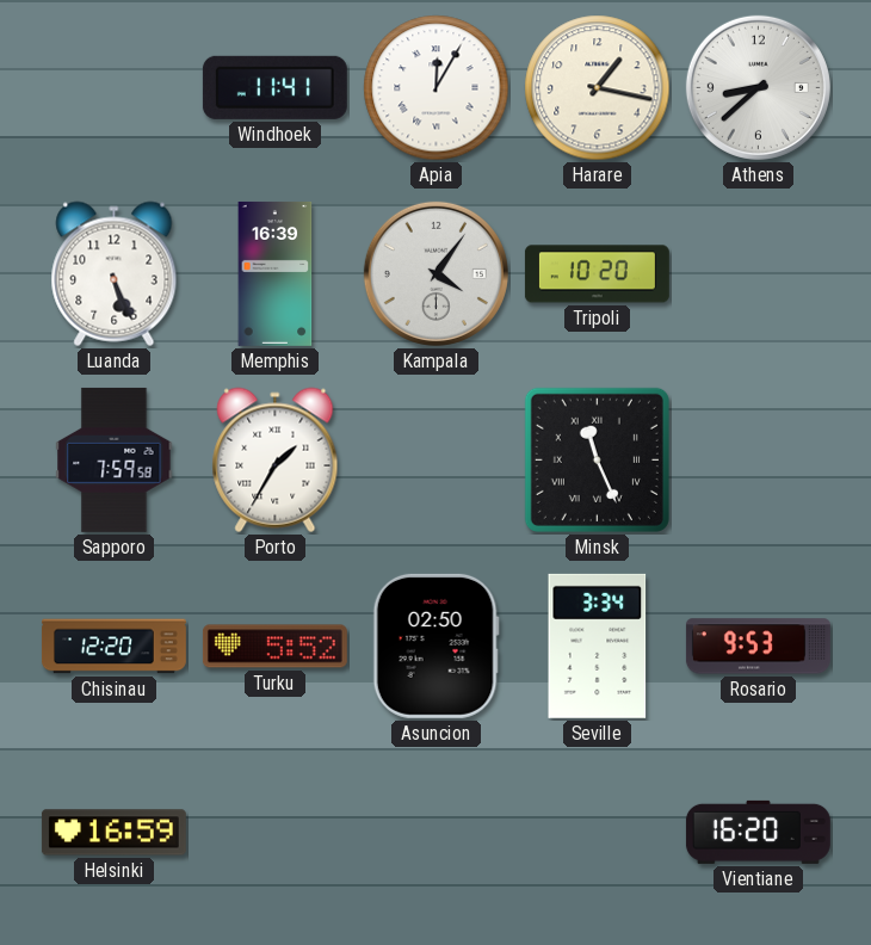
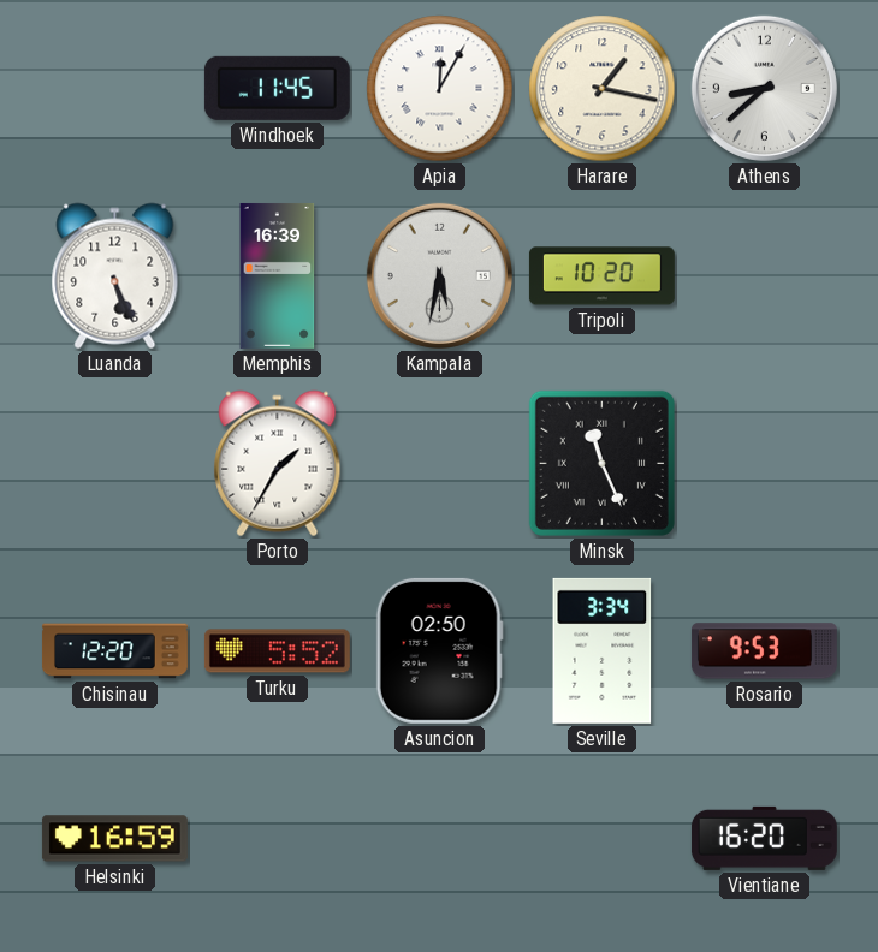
Windhoek: 11:41 -> 11:45 (277, 88)
Kampala: 4:06 -> 5:32 (439, 275)
Sapporo: 7:59 -> none (115, 459)
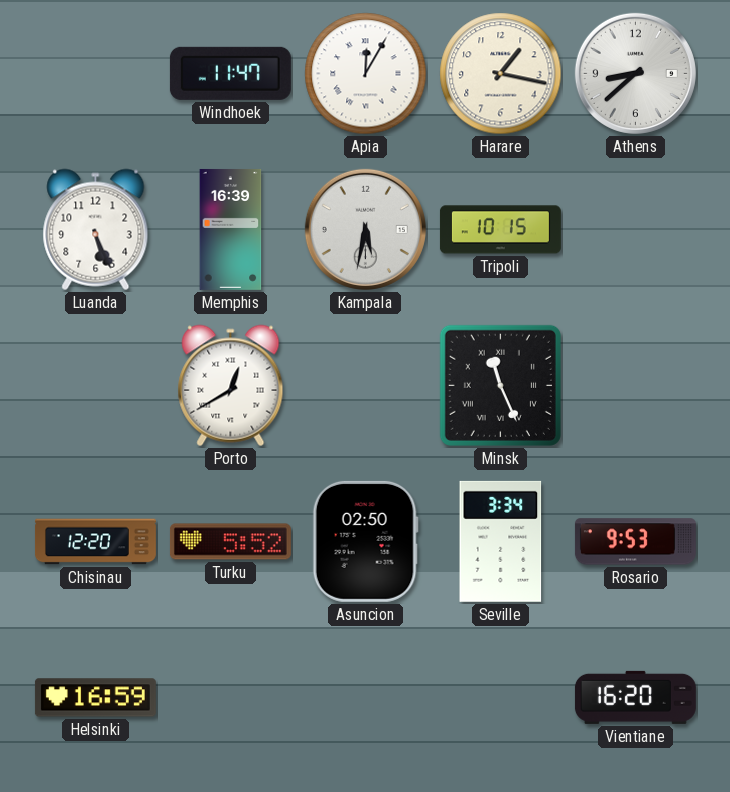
Windhoek: 11:45 -> 11:47 (230, 73)
Tripoli: 10:20 -> 10:15 (500, 230)
Porto: 1:35 -> 12:40 (231, 386)
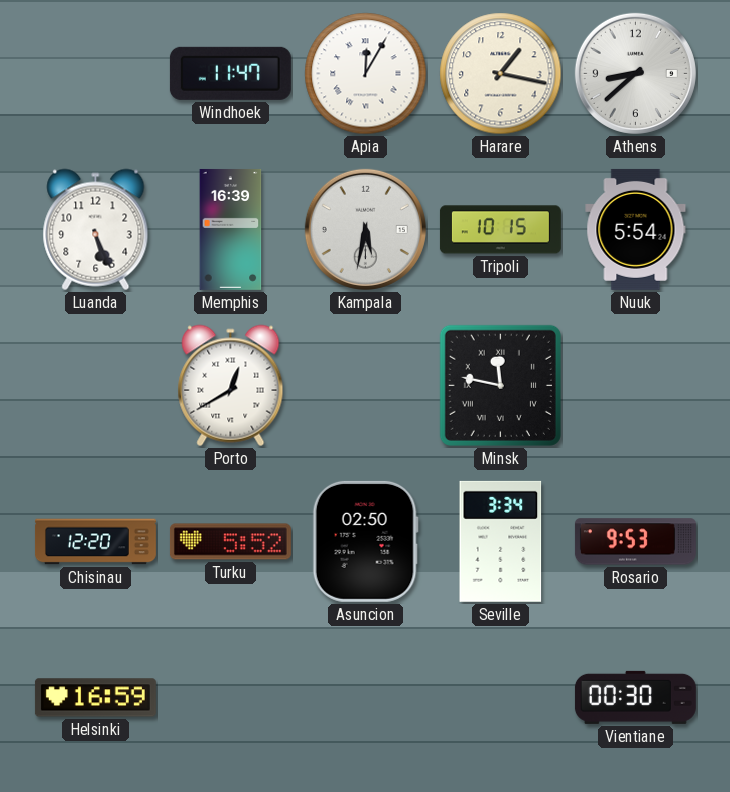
Nuuk: none -> 5:54 (636, 229)
Minsk: 11:26 -> 11:47 (500, 385)
Vientiane: 16:20 -> 00:30 (635, 697)
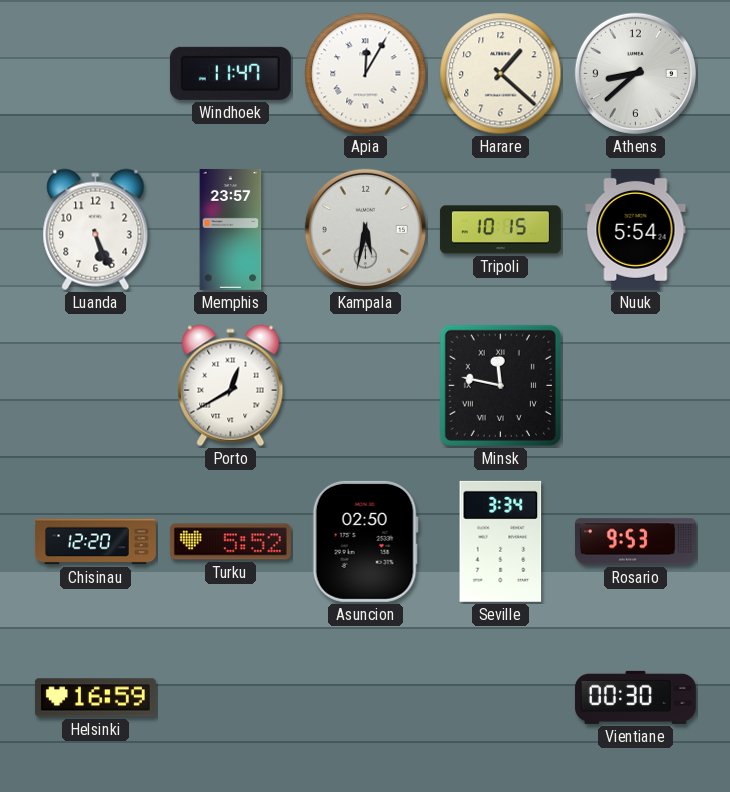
Harare: 1:17 -> 1:22 (501, 74)
Memphis: 16:39 -> 23:57 (231, 229)
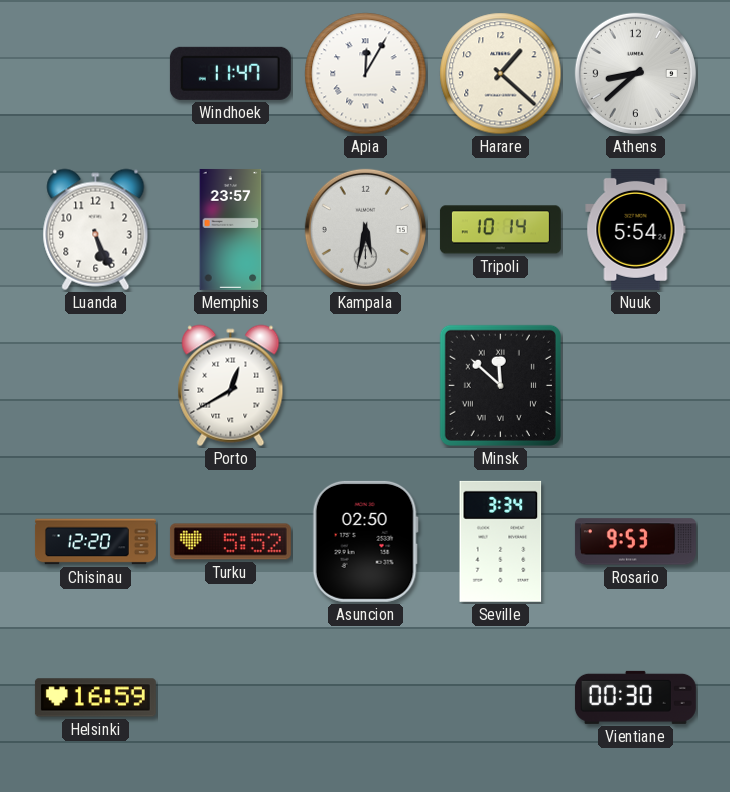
Tripoli: 10:15 -> 10:14 (500, 230)
Minsk: 11:47 -> 11:52 (500, 385)
